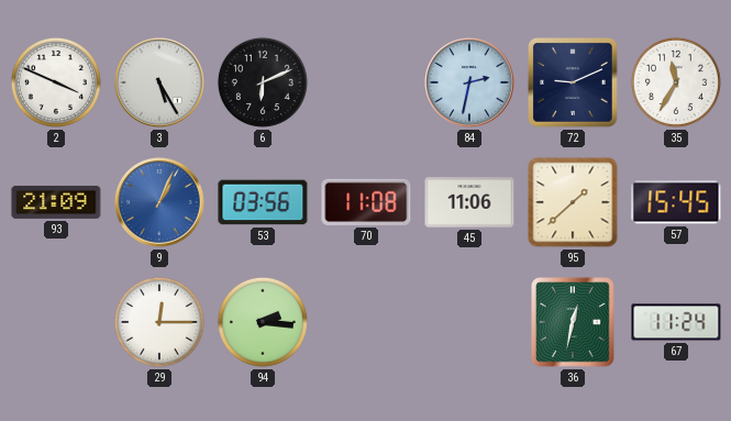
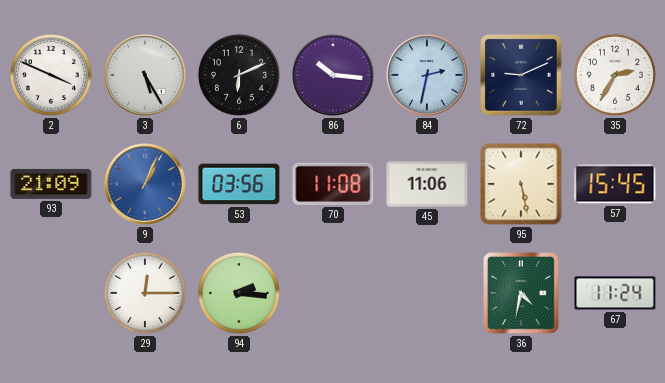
86: none -> 10:16 (334, 76)
35: 11:35 -> 2:35 (615, 75)
95: 1:38 -> 5:28 (521, 184)
36: 12:32 -> 4:32 (521, 293)
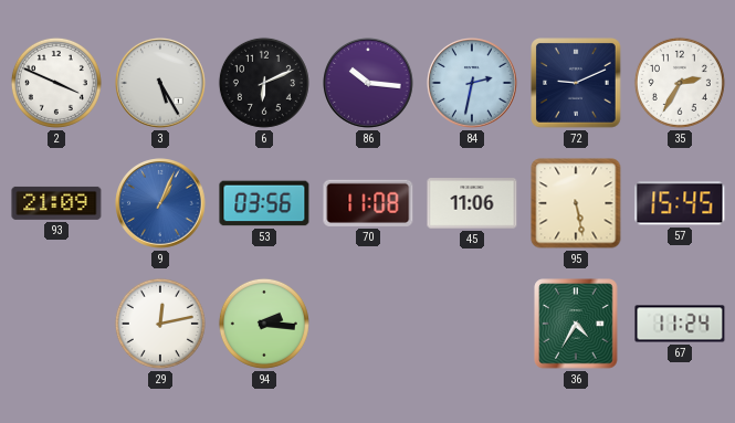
29: 12:15 -> 12:13 (160, 324)
36: 4:32 -> 4:35 (576, 324)
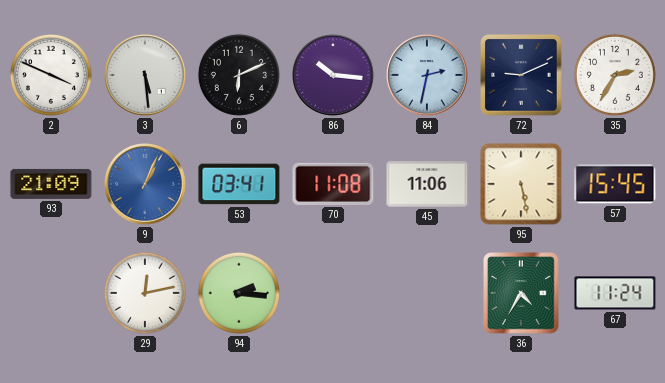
3: 5:25 -> 5:29 (146, 76)
53: 03:56 -> 03:41 (239, 184)
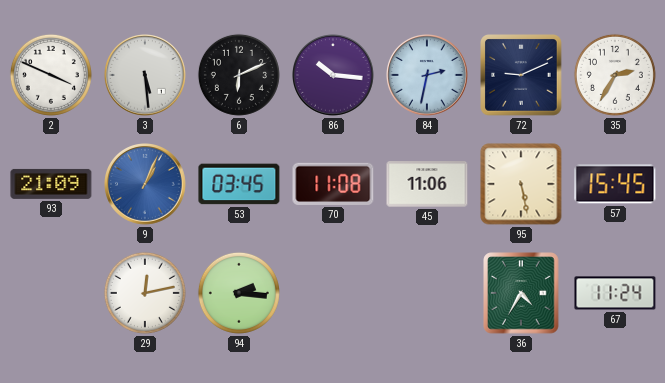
53: 03:41 -> 03:45 (239, 184)
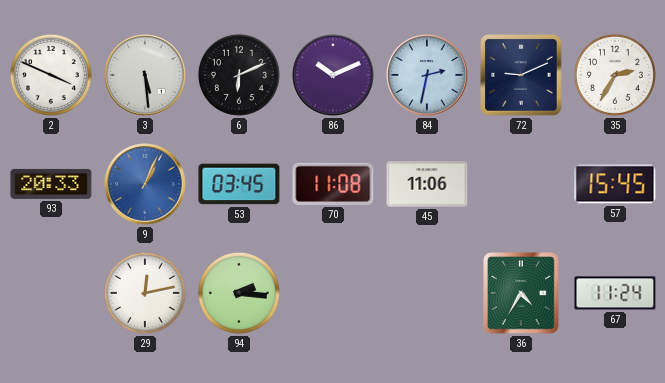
86: 10:16 -> 10:11 (334, 76)
93: 21:09 -> 20:33 (51, 184)
95: 5:28 -> none (521, 184)
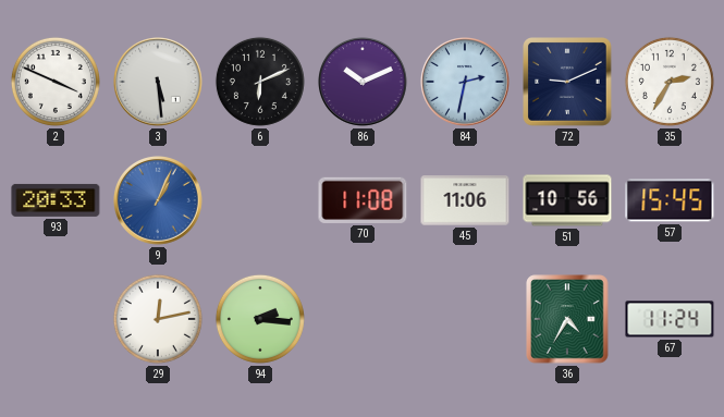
53: 03:45 -> none (239, 184)
51: none -> 10:56 (567, 200)
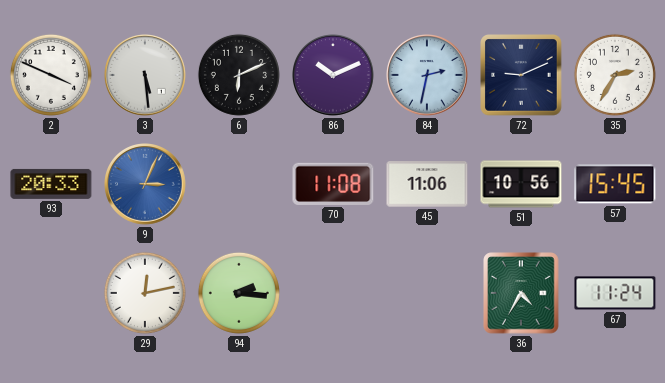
9: 1:04 -> 3:04 (146, 185)
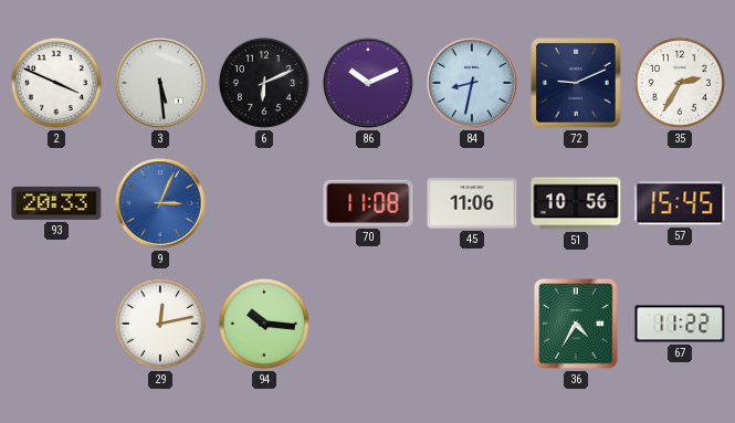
84: 2:32 -> 8:32 (473, 84)
94: 2:16 -> 10:16 (264, 324)
67: 11:24 -> 11:22 (680, 324)
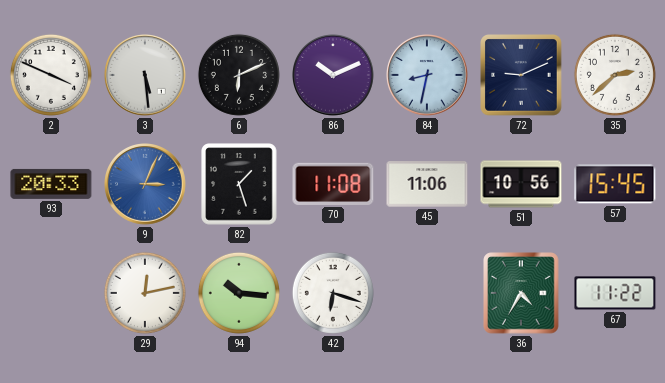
35: 2:35 -> 2:38 (615, 75)
82: none -> 1:27 (239, 184)
42: none -> 6:18 (333, 293)
